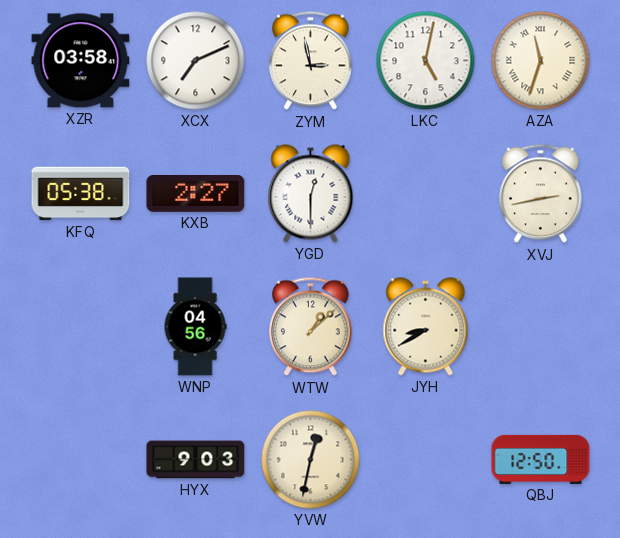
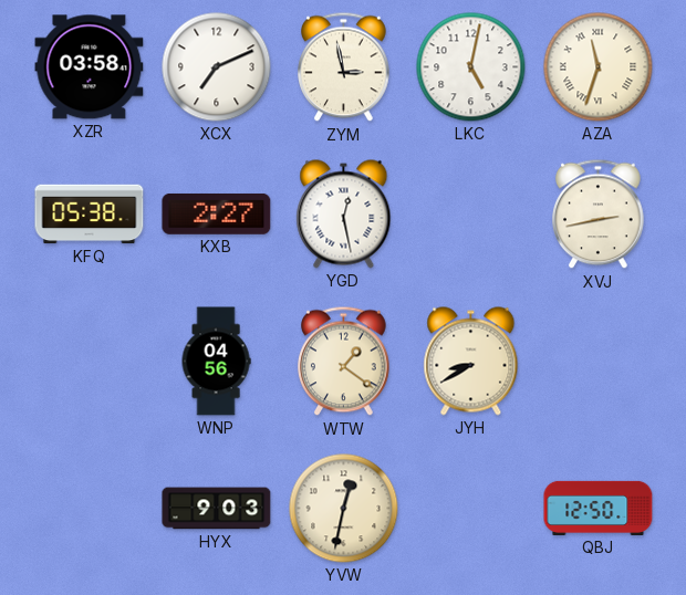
YGD: 12:30 -> 12:28 (344, 215)
WTW: 1:08 -> 1:21 (344, 362)
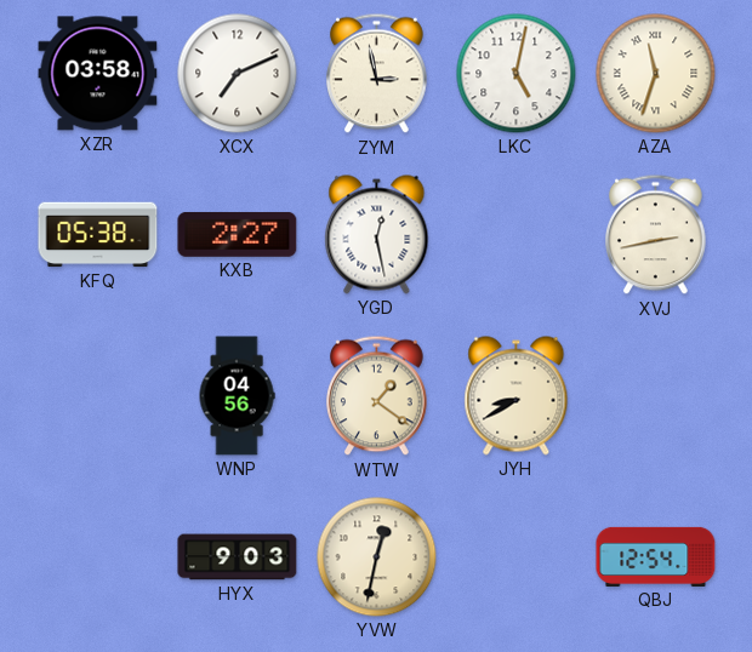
QBJ: 12:50 -> 12:54 (656, 556)
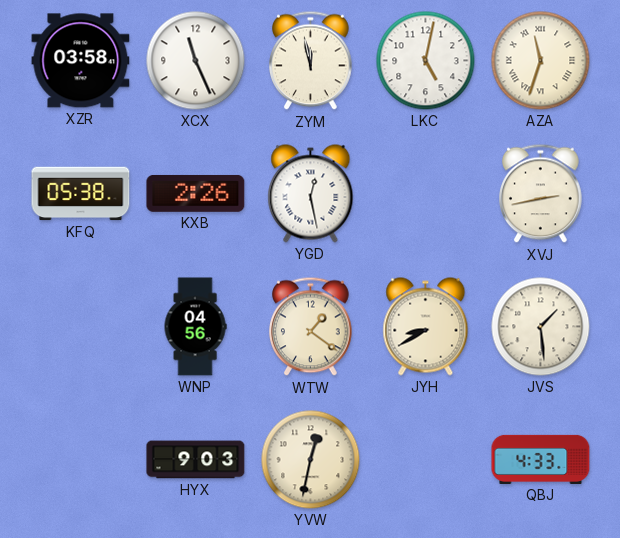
XCX: 7:11 -> 11:26 (196, 61)
ZYM: 2:58 -> 11:58 (311, 61)
KXB: 2:27 -> 2:26 (196, 194)
JVS: none -> 1:29 (541, 327)
QBJ: 12:54 -> 4:33 (541, 459)
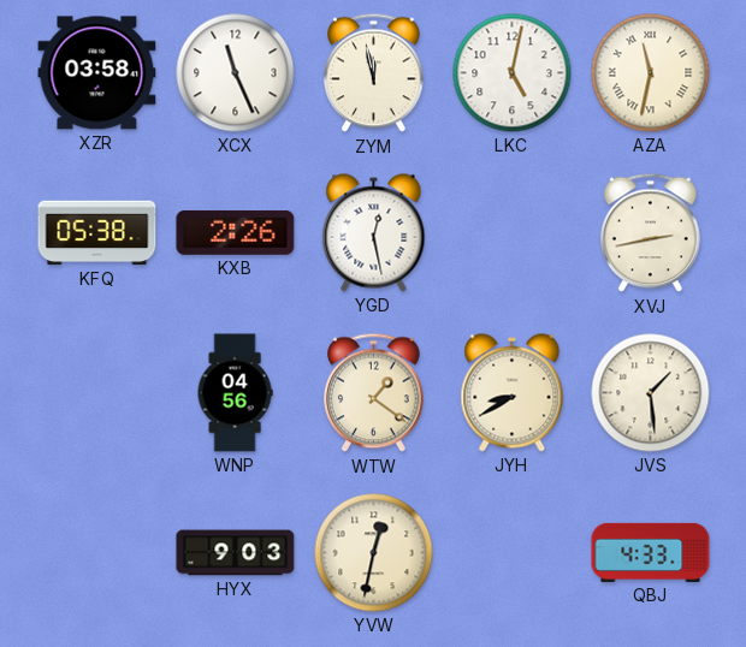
AZA: 11:33 -> 11:32 (651, 73)
